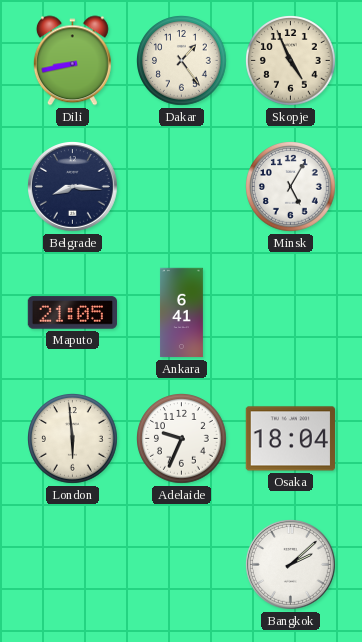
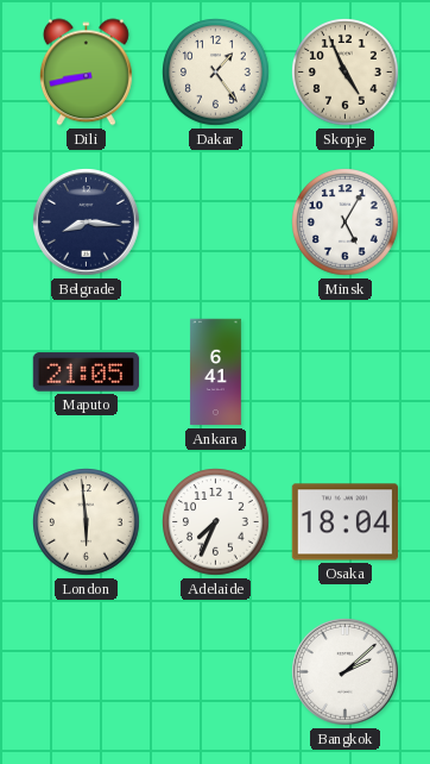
Adelaide: 9:34 -> 7:34 (216, 522)
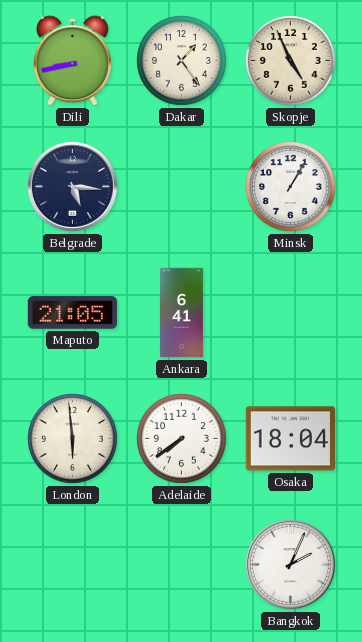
Belgrade: 8:16 -> 5:16 (73, 187)
Minsk: 5:05 -> 1:05 (291, 187)
Adelaide: 7:34 -> 7:39 (182, 439)
Bangkok: 2:08 -> 2:04 (291, 565)
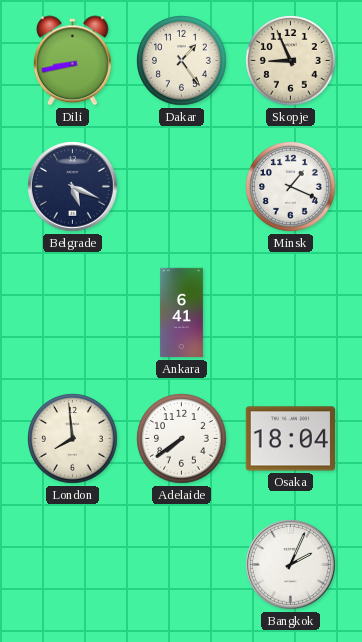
Skopje: 4:56 -> 8:56 (291, 61)
Belgrade: 5:16 -> 5:19 (73, 187)
Minsk: 1:05 -> 1:19 (291, 187)
Maputo: 21:05 -> none (72, 313)
London: 5:59 -> 7:59 (73, 439)
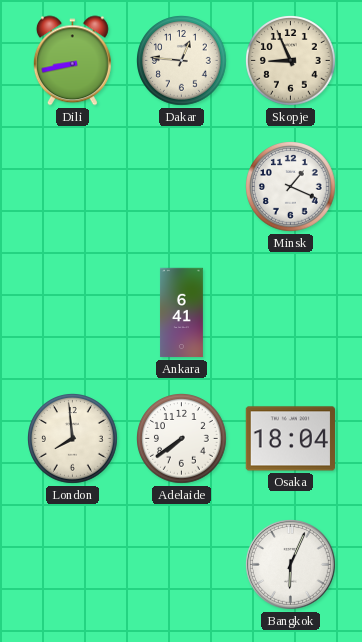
Dakar: 1:24 -> 12:46 (182, 61)
Belgrade: 5:19 -> none (73, 187)
Bangkok: 2:04 -> 6:04 (291, 565)
